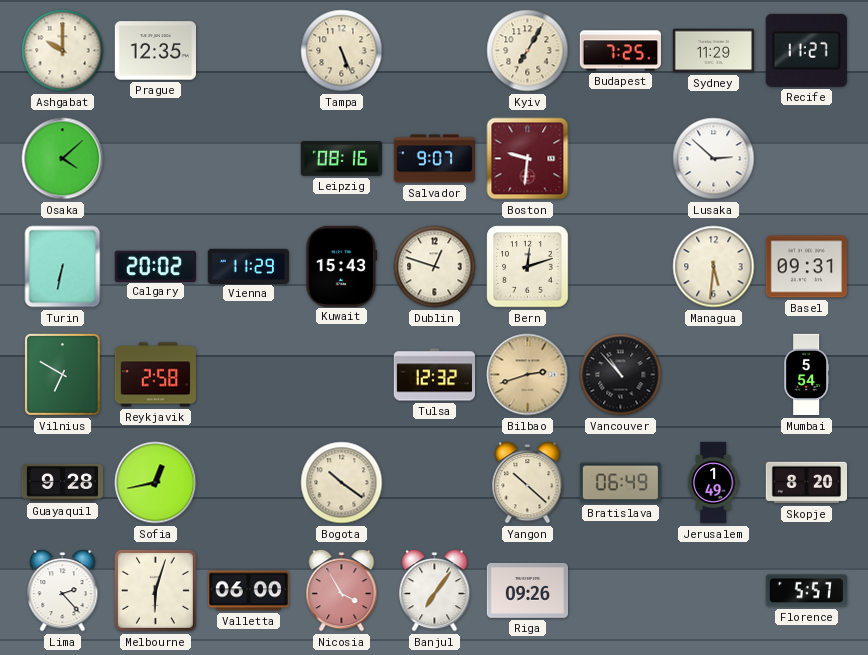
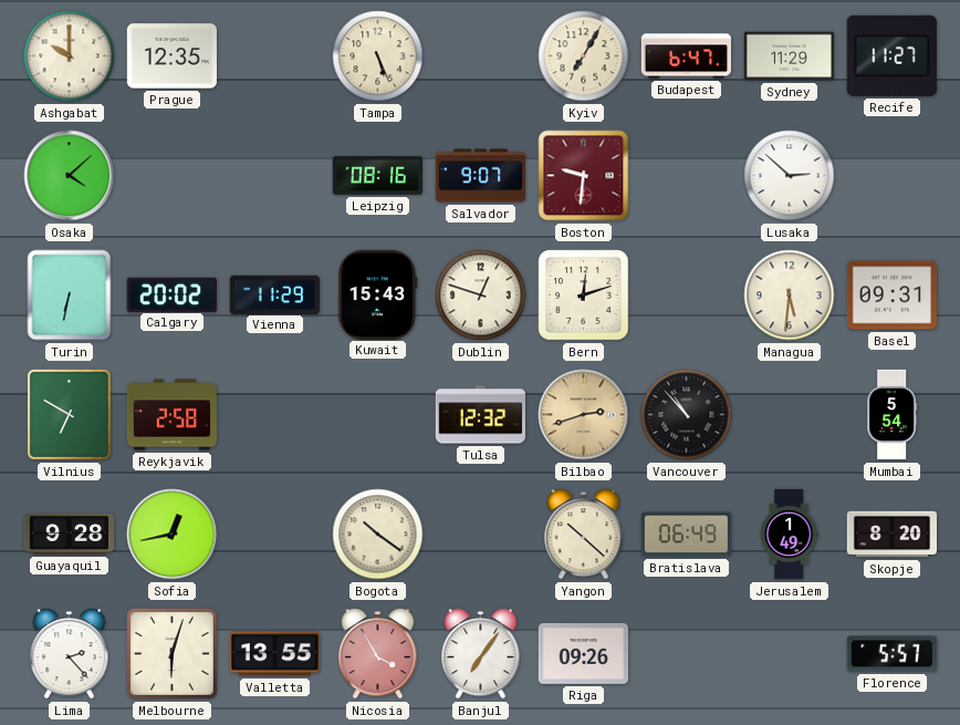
Budapest: 7:25 -> 6:47 (686, 56)
Valletta: 06:00 -> 13:55 (274, 654)
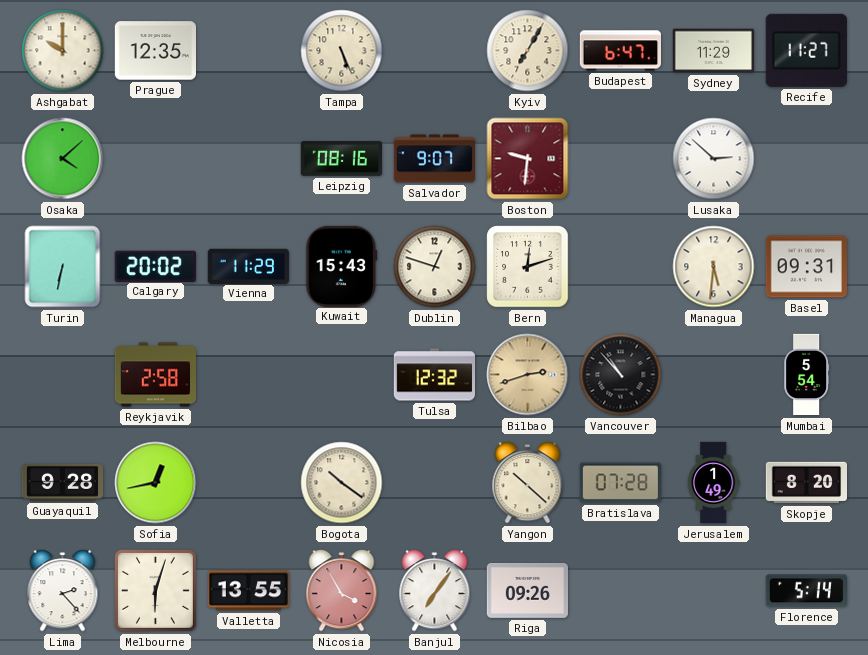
Vilnius: 6:50 -> none (69, 414)
Bratislava: 06:49 -> 07:28 (620, 483)
Florence: 5:57 -> 5:14 (806, 591)
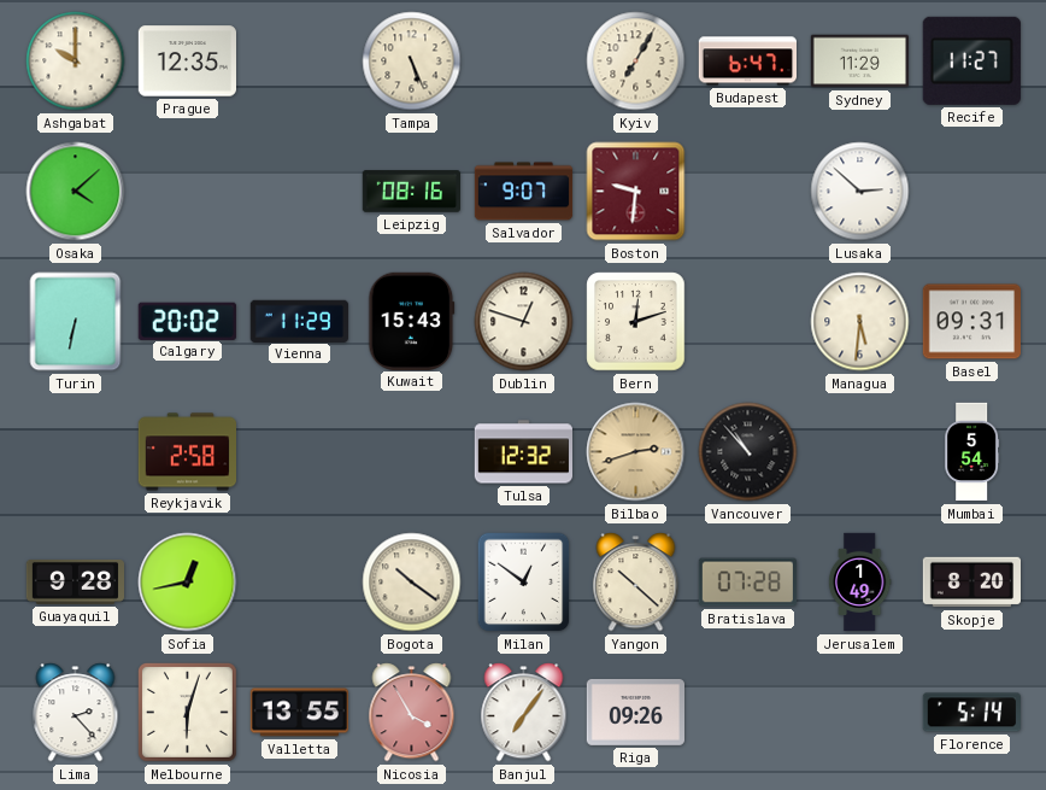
Milan: none -> 12:51 (524, 583)
